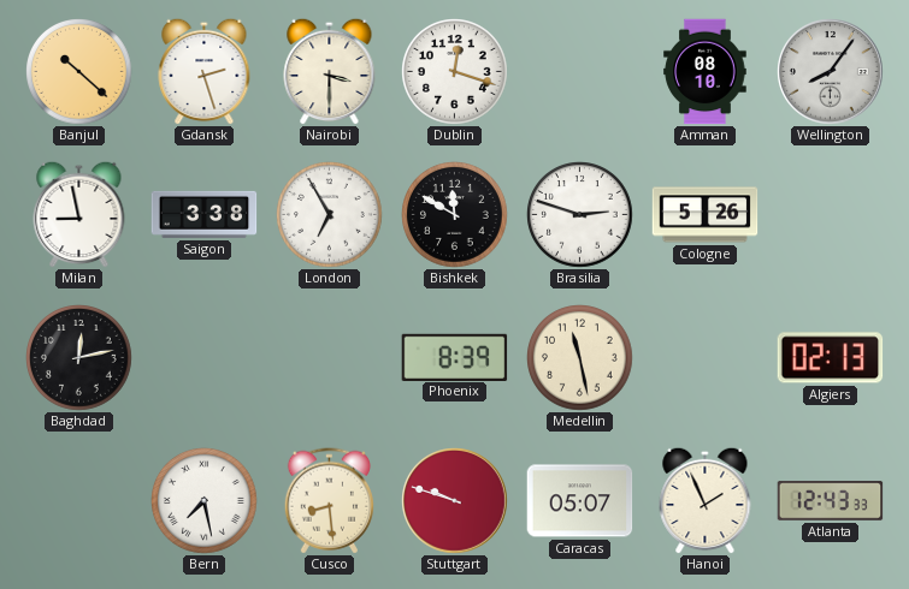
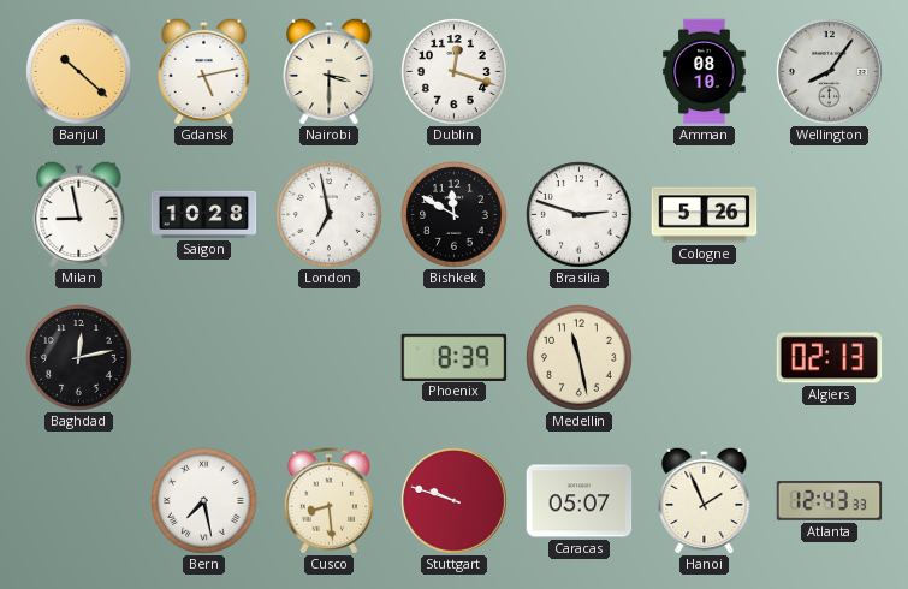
Gdansk: 2:27 -> 5:13 (204, 71)
Saigon: 3:38 -> 10:28 (204, 214)
London: 6:55 -> 6:58 (330, 215)
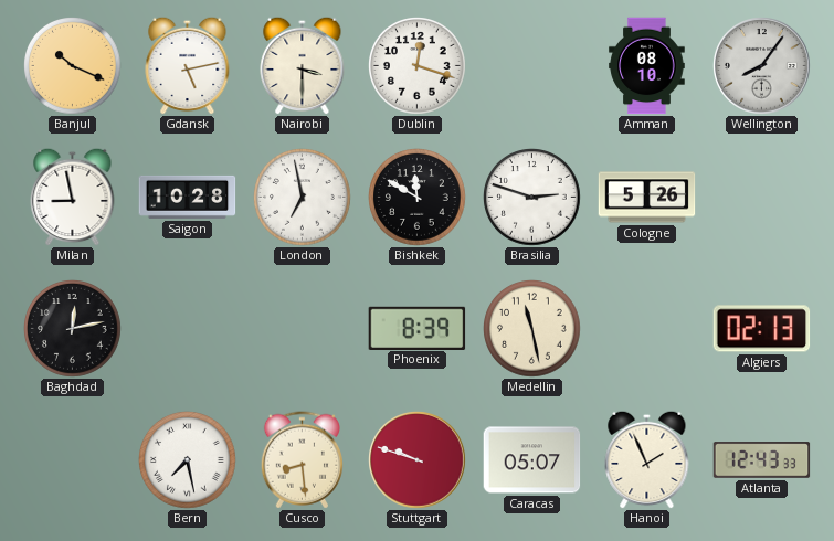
Banjul: 10:22 -> 10:19 (73, 66)
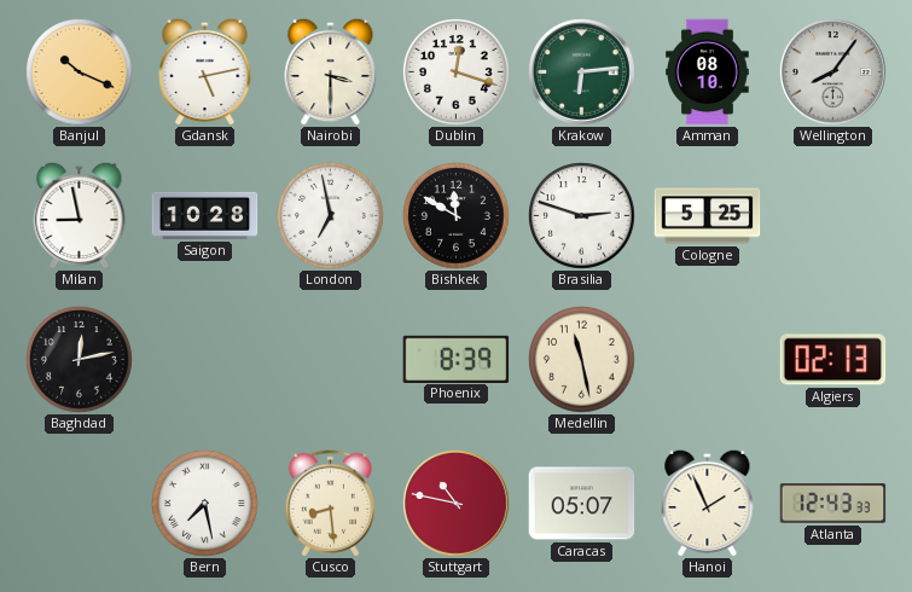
Krakow: none -> 6:14 (582, 72)
Cologne: 5:26 -> 5:25 (708, 216)
Stuttgart: 9:48 -> 10:47 (457, 504)
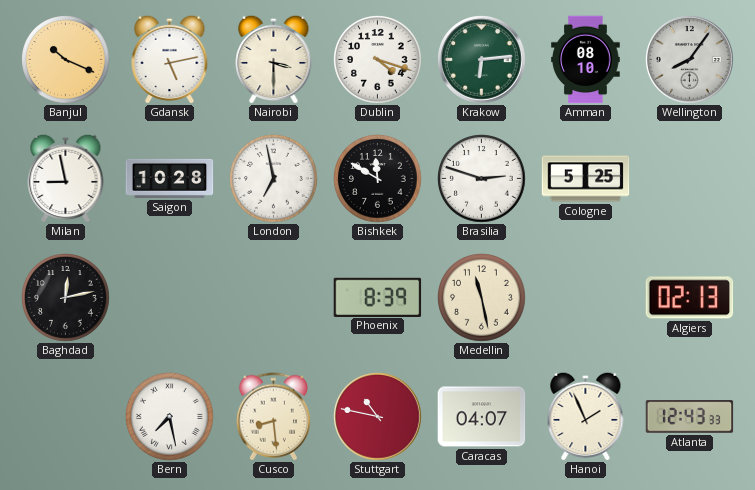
Dublin: 12:18 -> 4:18 (378, 60)
Caracas: 05:07 -> 04:07 (482, 417)
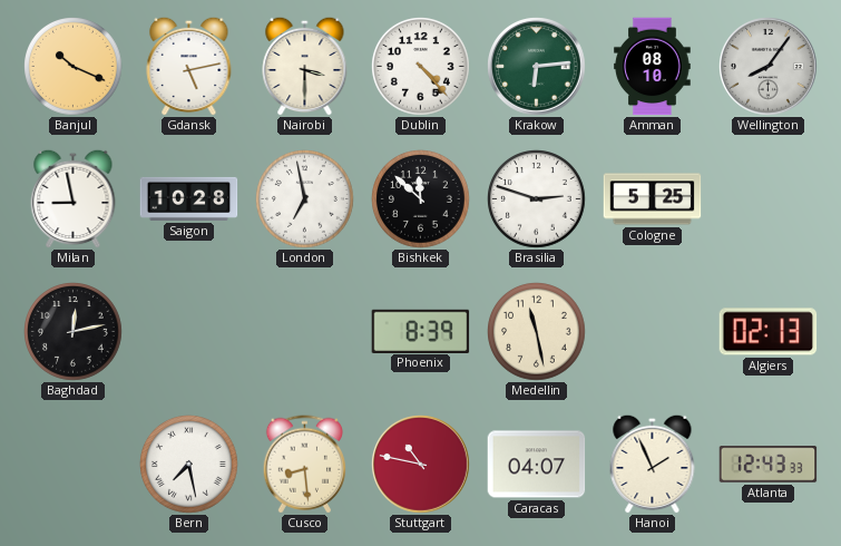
Dublin: 4:18 -> 4:23 (421, 67)
Bishkek: 11:50 -> 11:52 (421, 199)
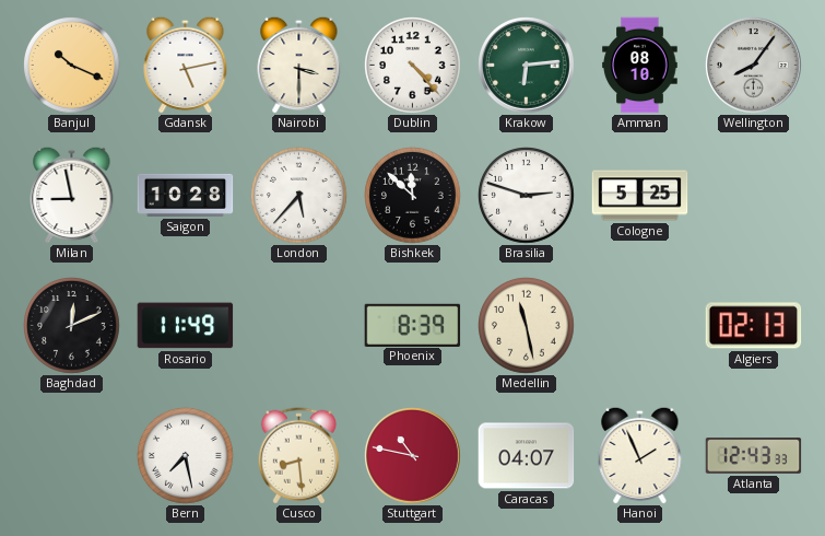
London: 6:58 -> 5:37 (299, 196)
Baghdad: 12:13 -> 12:11 (72, 326)
Rosario: none -> 11:49 (186, 326)
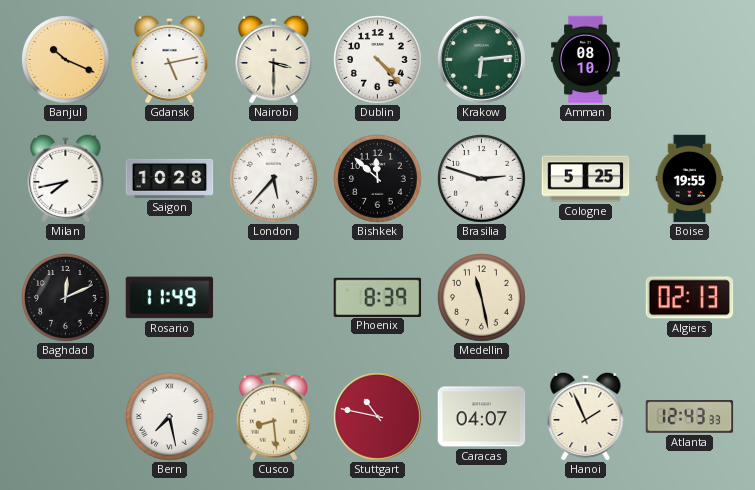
Wellington: 8:06 -> none (754, 66)
Milan: 8:58 -> 7:43 (66, 178)
Boise: none -> 19:55 (690, 179)
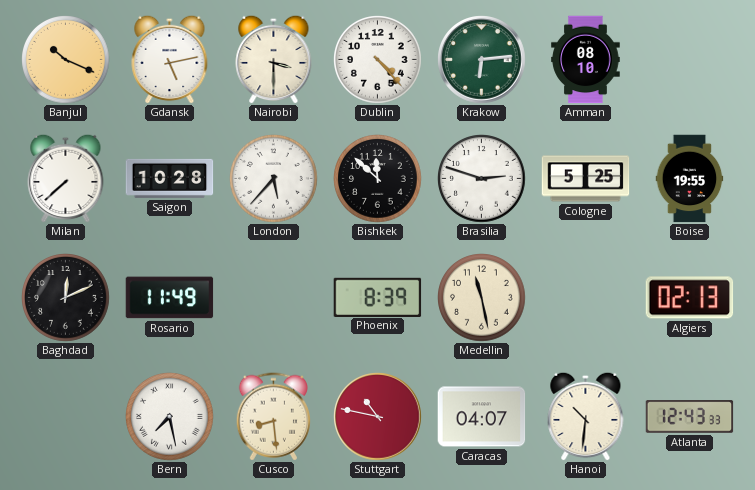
Milan: 7:43 -> 7:38 (66, 178)
Hanoi: 1:56 -> 10:31 (586, 416)
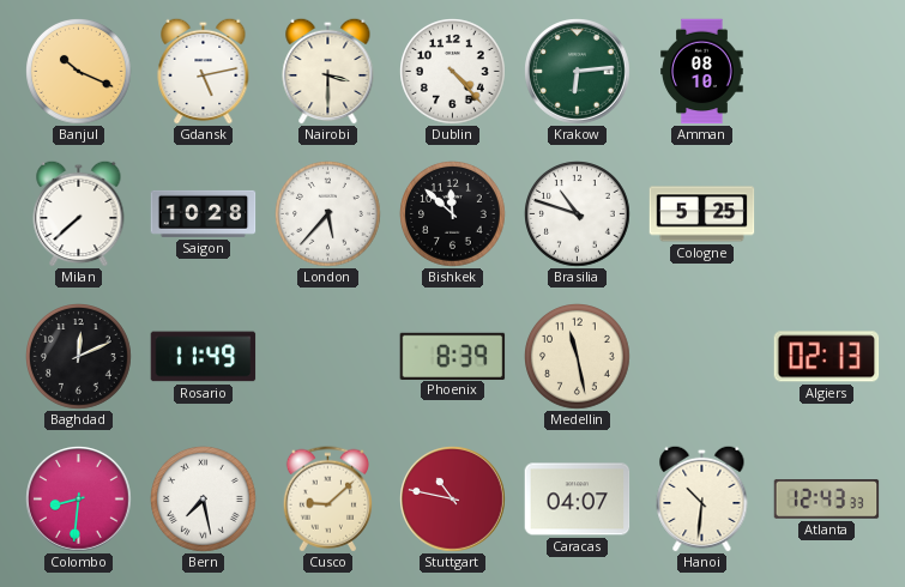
Brasilia: 2:48 -> 10:48 (578, 214)
Boise: 19:55 -> none (690, 179)
Colombo: none -> 8:31 (79, 500)
Cusco: 8:29 -> 9:08 (327, 500)
